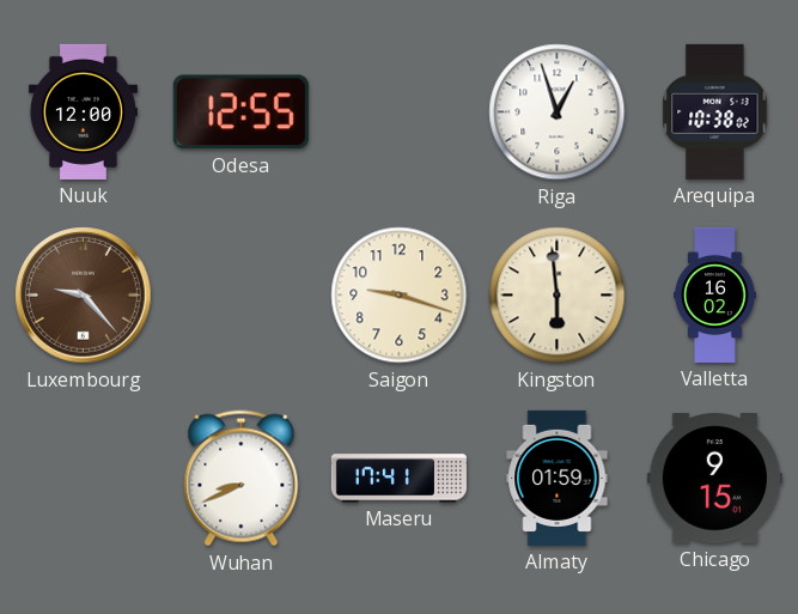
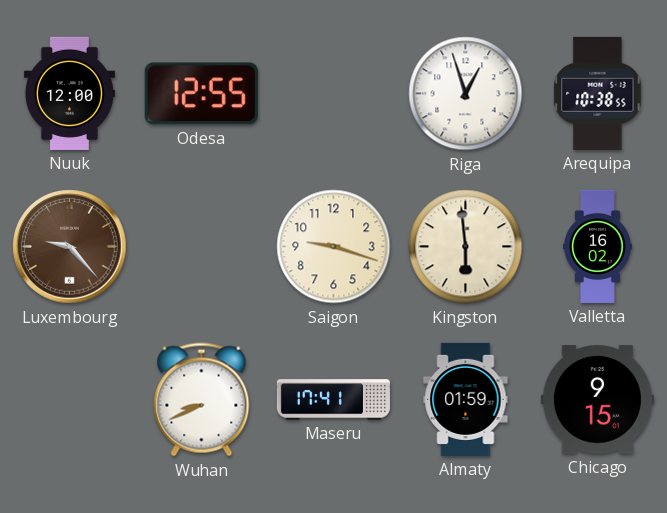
Arequipa: 10:38:02 -> 10:38:55 (598, 93)
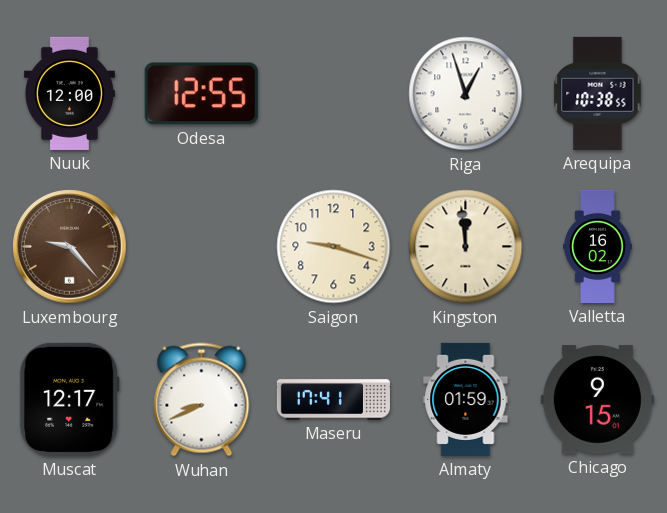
Kingston: 5:59 -> 11:59 (466, 247)
Muscat: none -> 12:17 (69, 399)
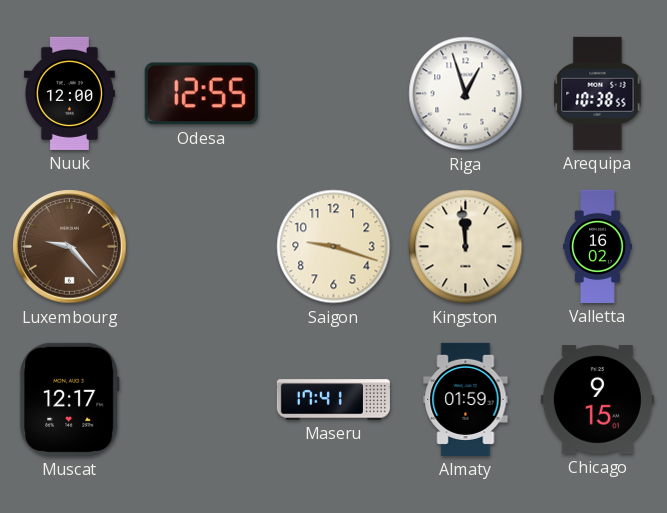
Wuhan: 8:41 -> none (202, 400)
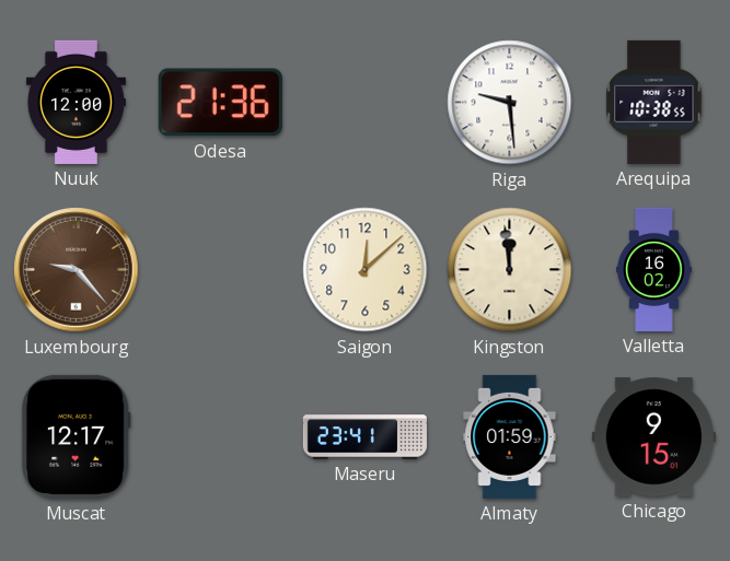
Odesa: 12:55 -> 21:36 (220, 103)
Riga: 12:57 -> 9:29 (510, 103)
Saigon: 9:18 -> 12:08 (366, 270)
Maseru: 17:41 -> 23:41 (364, 437)
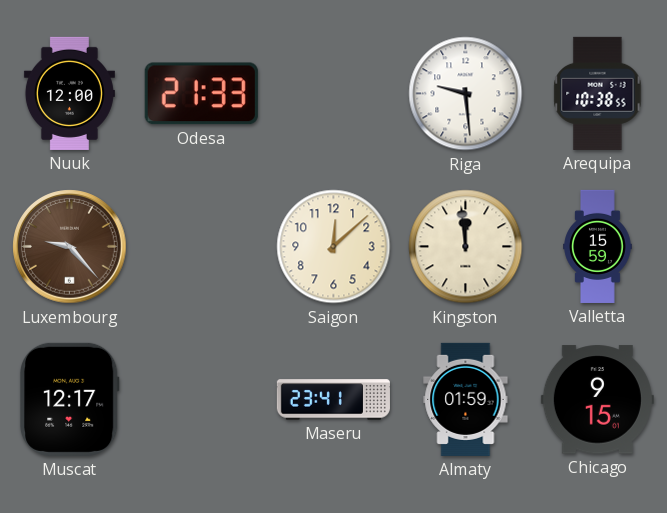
Odesa: 21:36 -> 21:33 (201, 94)
Valletta: 16:02 -> 15:59 (598, 246)
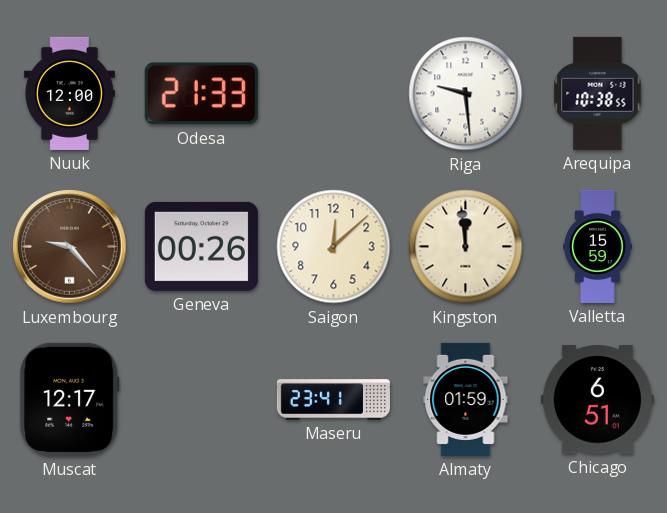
Geneva: none -> 00:26 (201, 246)
Chicago: 9:15 -> 6:51 (597, 400)
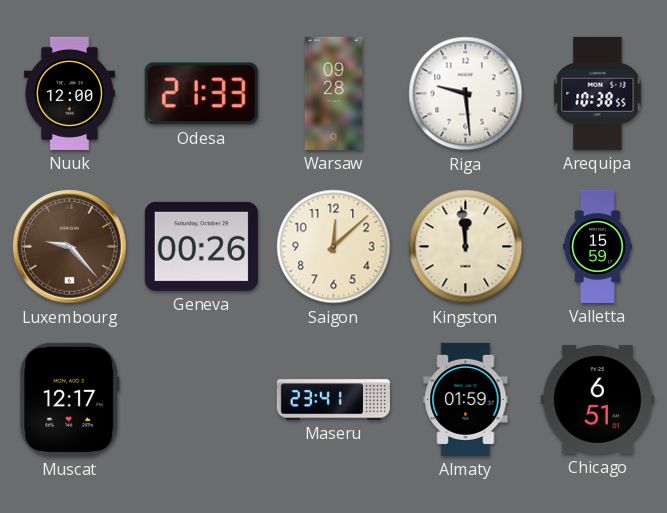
Warsaw: none -> 09:28 (334, 93)
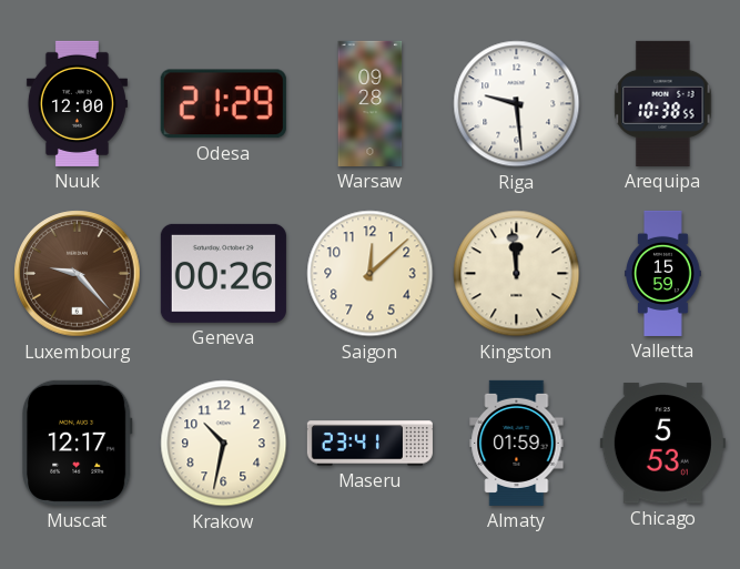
Odesa: 21:33 -> 21:29 (223, 104)
Krakow: none -> 10:32 (224, 444)
Chicago: 6:51 -> 5:53 (662, 444)
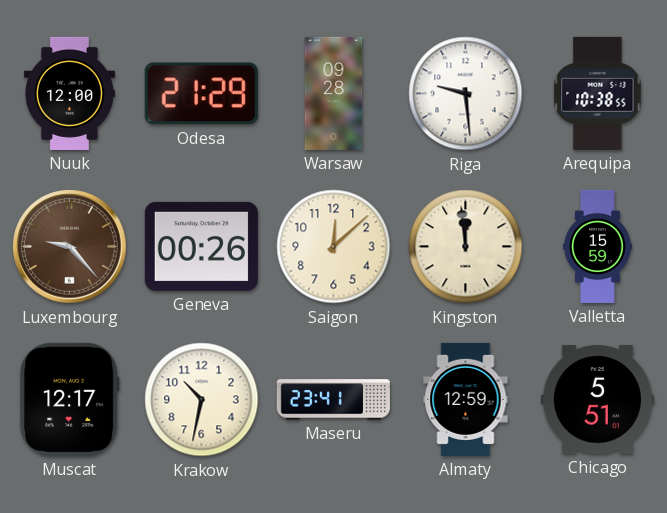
Almaty: 01:59 -> 12:59 (466, 399)
Chicago: 5:53 -> 5:51 (597, 400)
